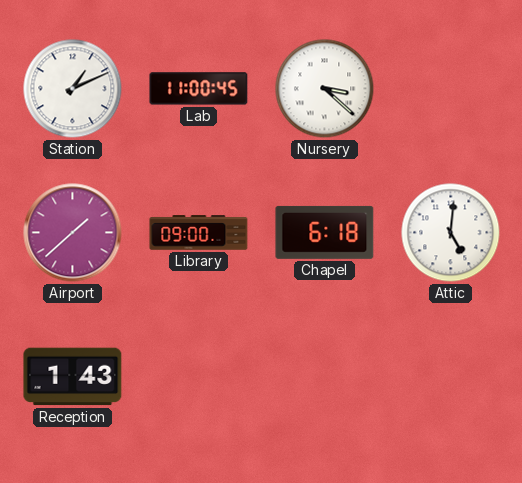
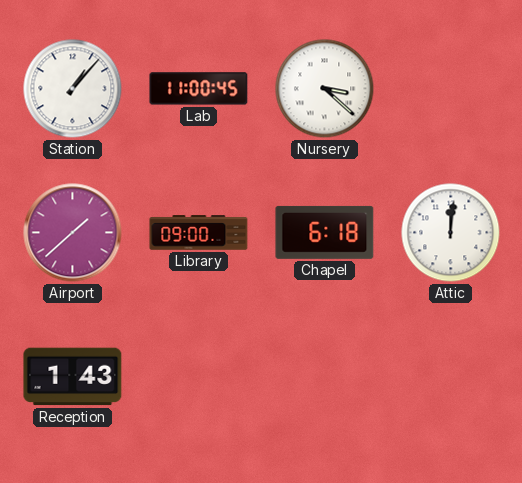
Station: 1:11 -> 1:07 (73, 89)
Attic: 5:01 -> 12:01 (451, 233)
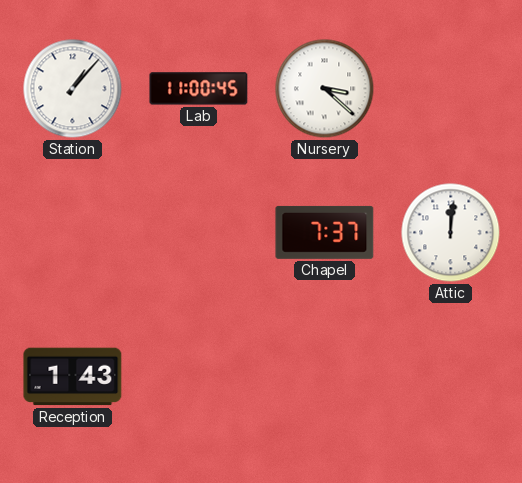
Airport: 1:38 -> none (73, 233)
Library: 09:00 -> none (199, 233)
Chapel: 6:18 -> 7:37 (325, 232)
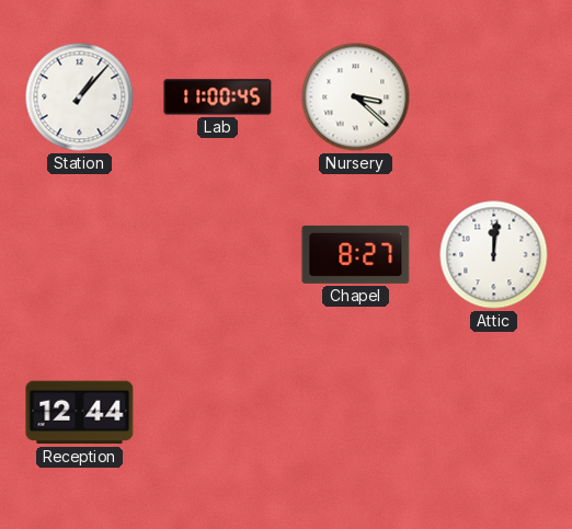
Chapel: 7:37 -> 8:27 (356, 254)
Reception: 1:43 -> 12:44 (80, 413)
